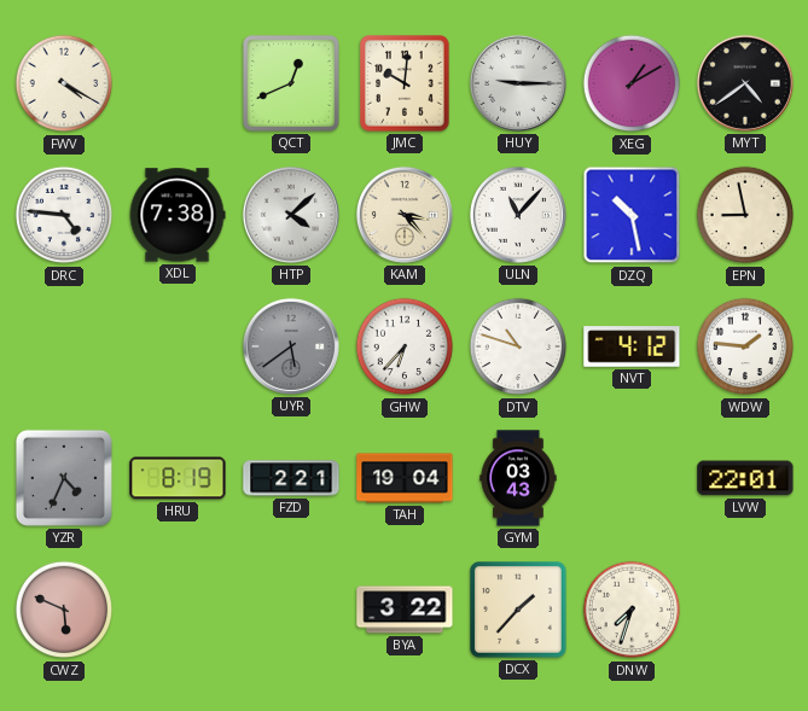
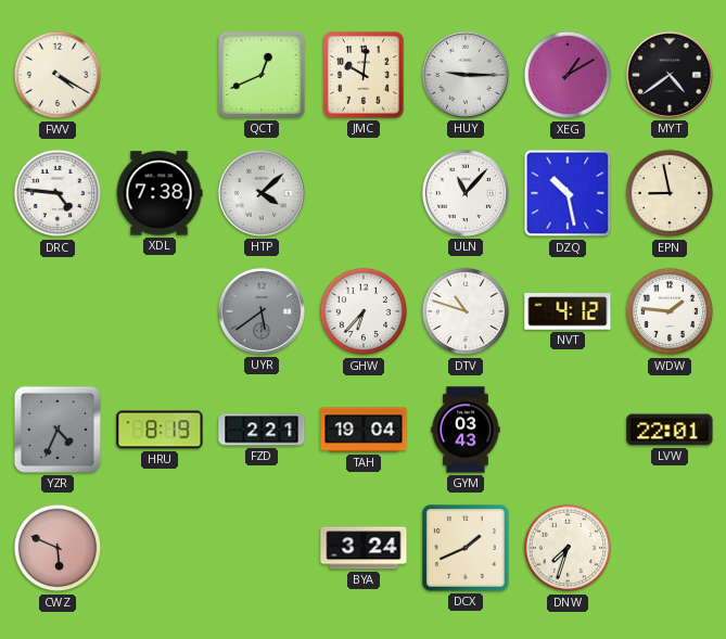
KAM: 3:23 -> none (405, 215)
BYA: 3:22 -> 3:24 (364, 548)
DCX: 1:37 -> 1:41 (467, 549)
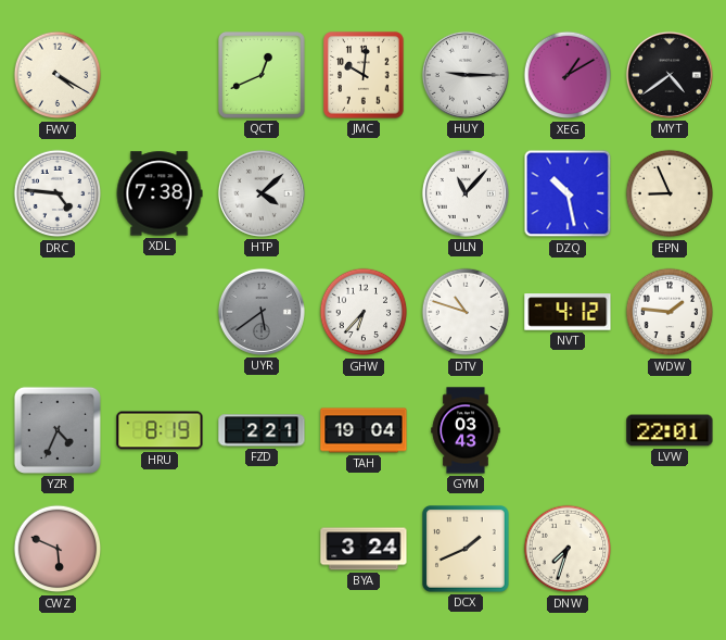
EPN: 8:58 -> 8:56 (670, 193)
